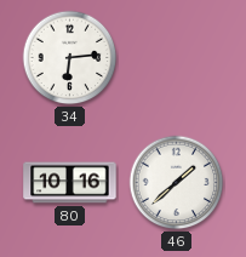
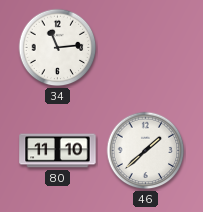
34: 6:14 -> 11:14 (58, 48)
80: 10:16 -> 11:10 (58, 151)
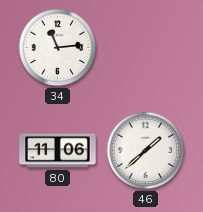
80: 11:10 -> 11:06 (58, 151)
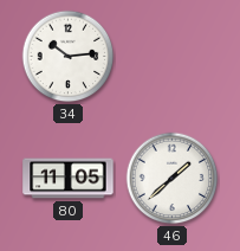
34: 11:14 -> 10:14 (69, 57)
80: 11:06 -> 11:05 (69, 179)
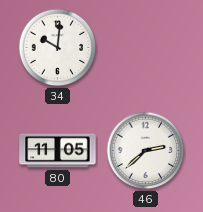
34: 10:14 -> 10:01 (58, 48)
46: 1:38 -> 2:38 (146, 151)
